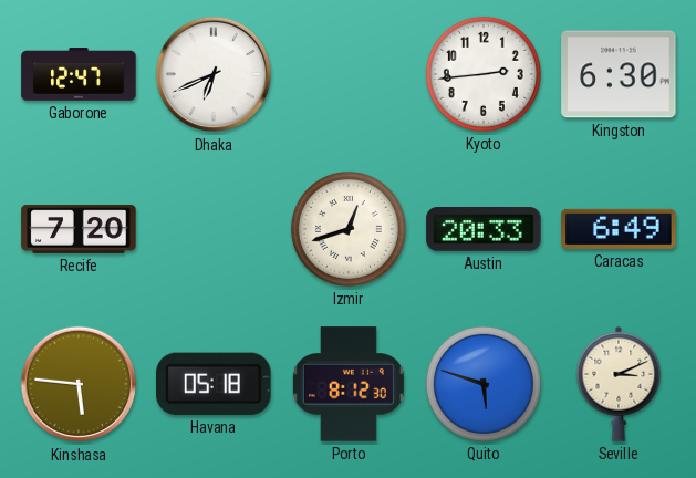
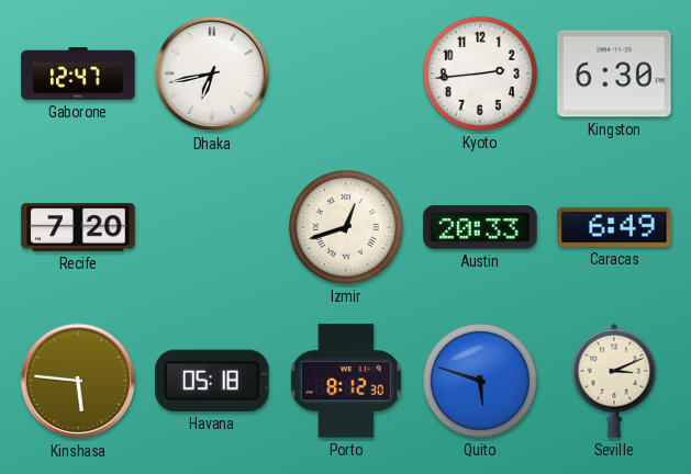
Dhaka: 6:41 -> 6:43 (212, 74)
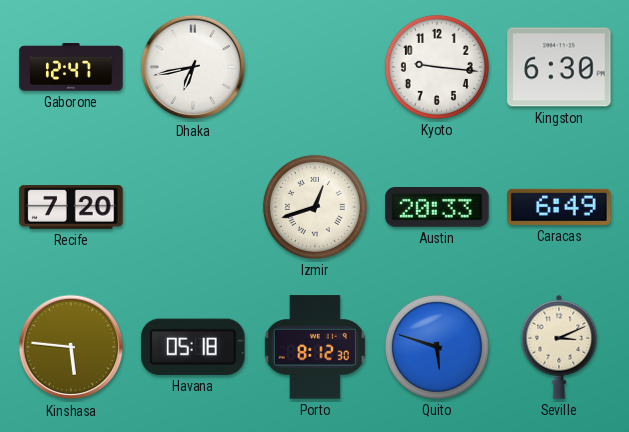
Kyoto: 2:44 -> 9:16 (437, 67)
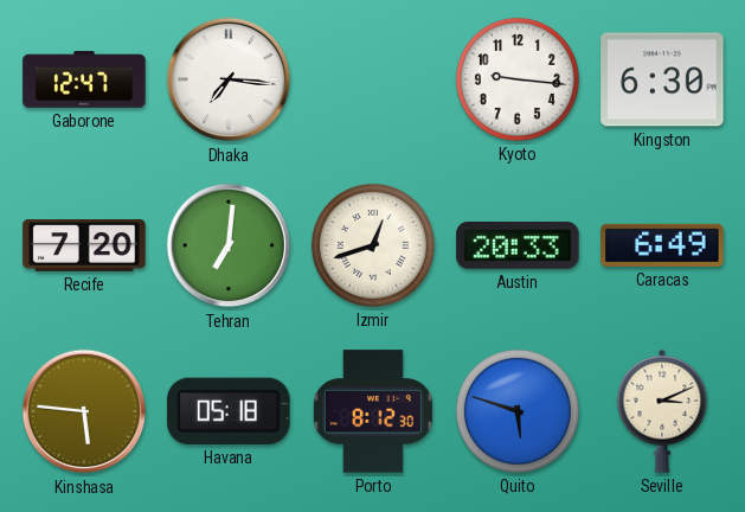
Dhaka: 6:43 -> 7:16 (229, 79)
Tehran: none -> 7:01 (229, 245)
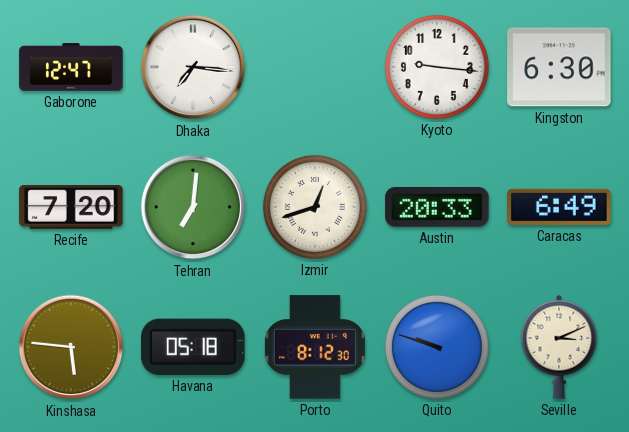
Quito: 5:48 -> 9:48 (437, 347)
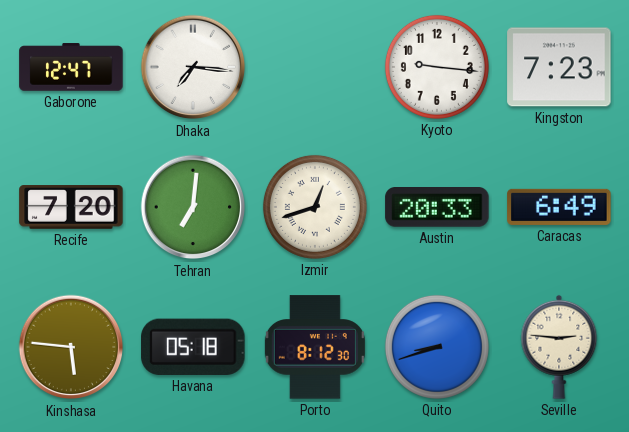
Kingston: 6:30 -> 7:23 (559, 67)
Quito: 9:48 -> 8:42 (437, 347)
Seville: 3:11 -> 2:46 (559, 347)
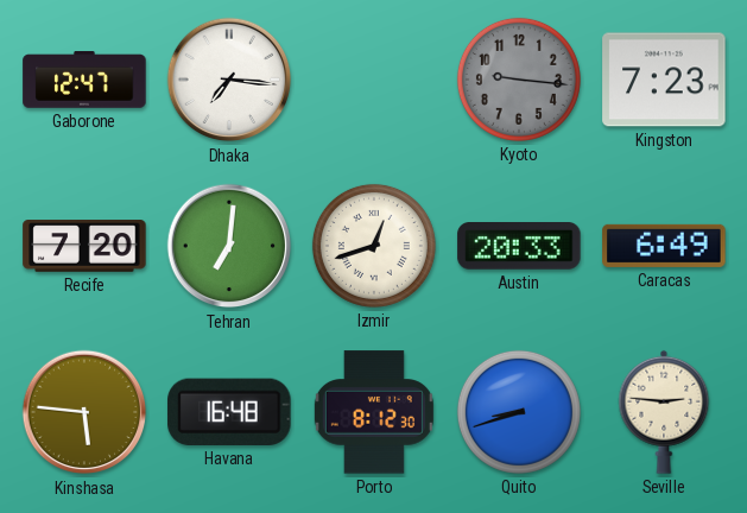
Kyoto dial: white -> grey (519, 80)
Havana: 05:18 -> 16:48 (229, 412)
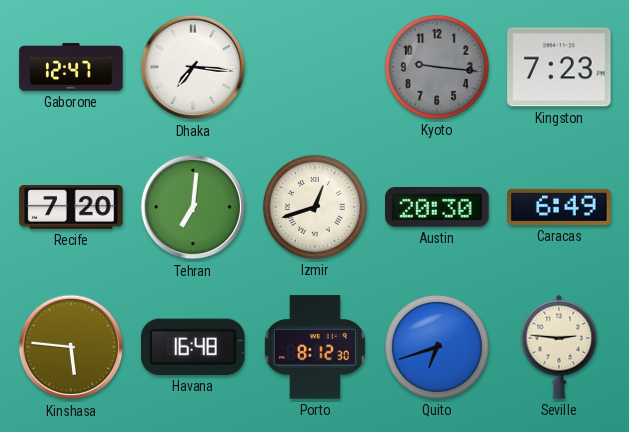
Austin: 20:33 -> 20:30 (437, 208)
Quito: 8:42 -> 6:42 (437, 347)
